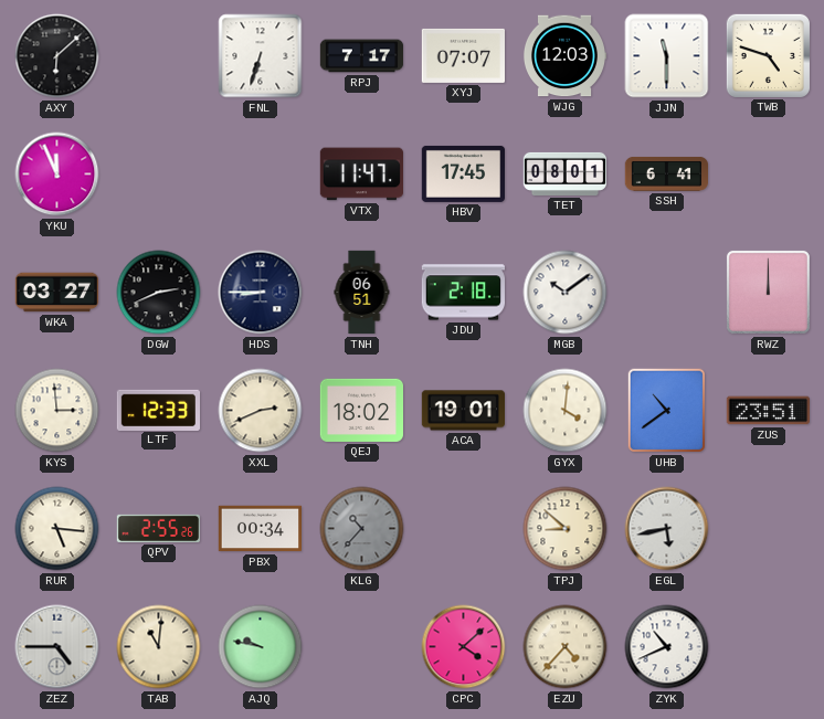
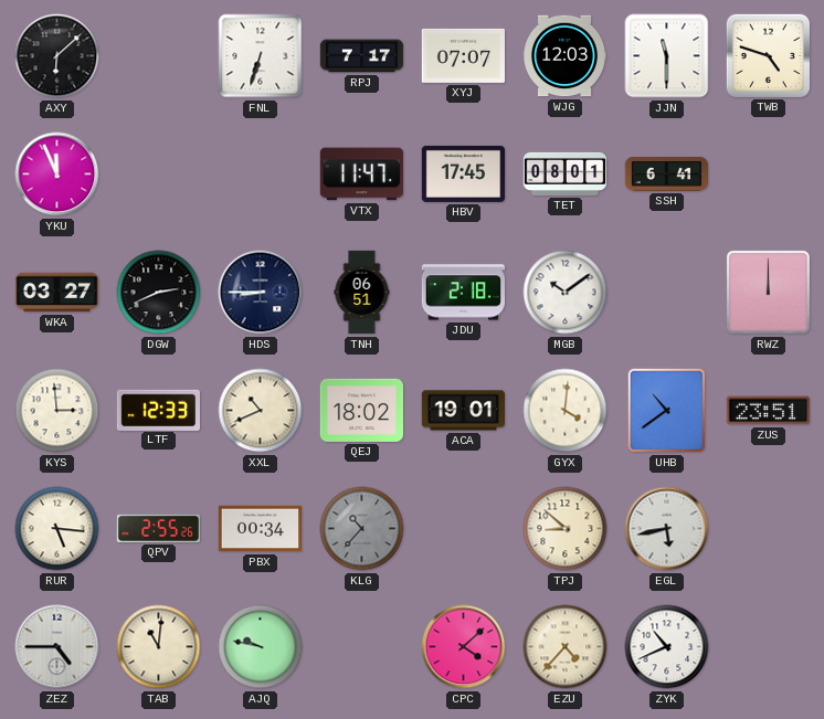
XXL: 2:41 -> 10:41 (261, 411)
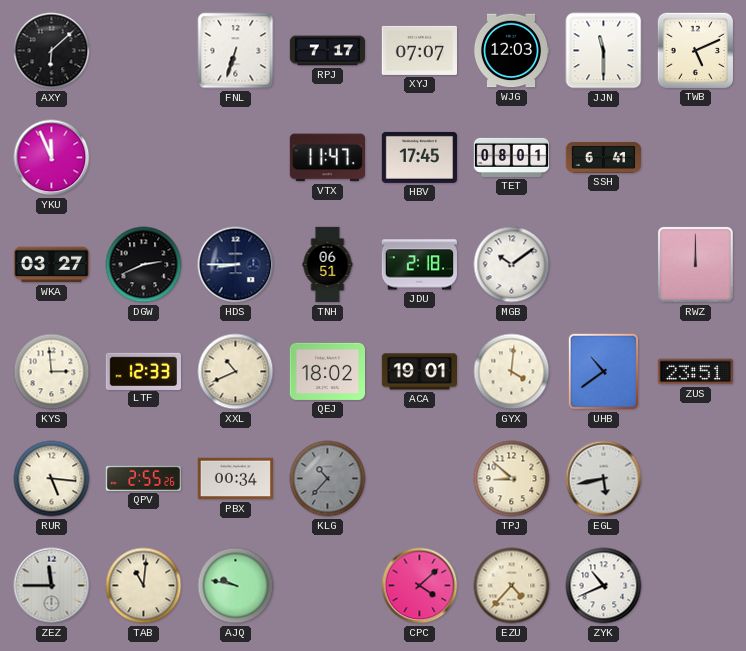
TWB: 4:48 -> 5:11 (695, 50)
ZEZ: 4:45 -> 11:45 (52, 586)
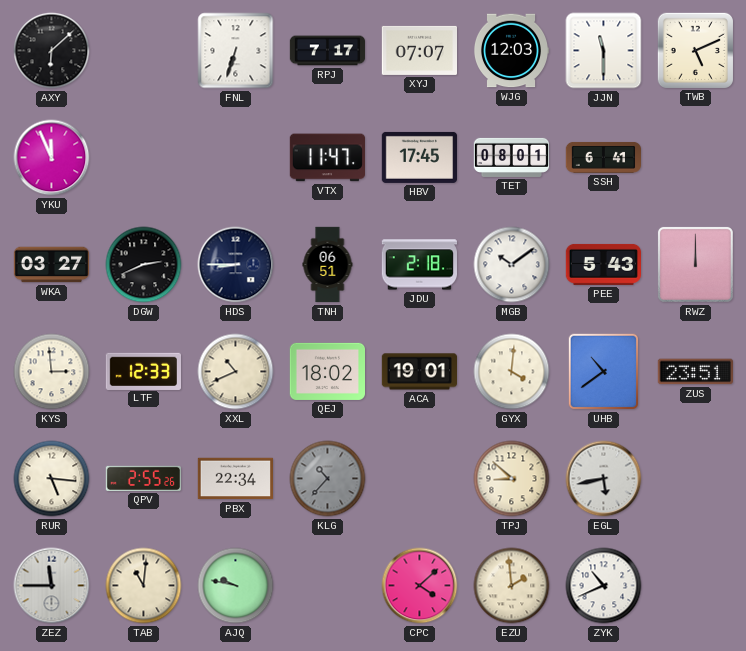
PEE: none -> 5:43 (603, 264)
PBX: 00:34 -> 22:34 (235, 479)
EZU: 4:37 -> 1:59 (512, 586)
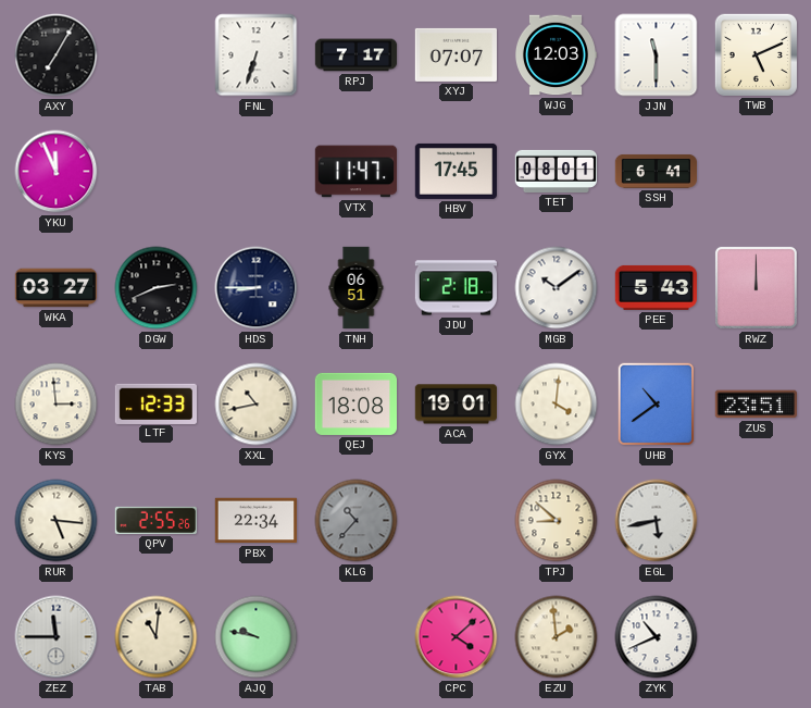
AXY: 6:08 -> 7:05 (57, 55)
XXL: 10:41 -> 10:43 (257, 405)
QEJ: 18:02 -> 18:08 (355, 403)
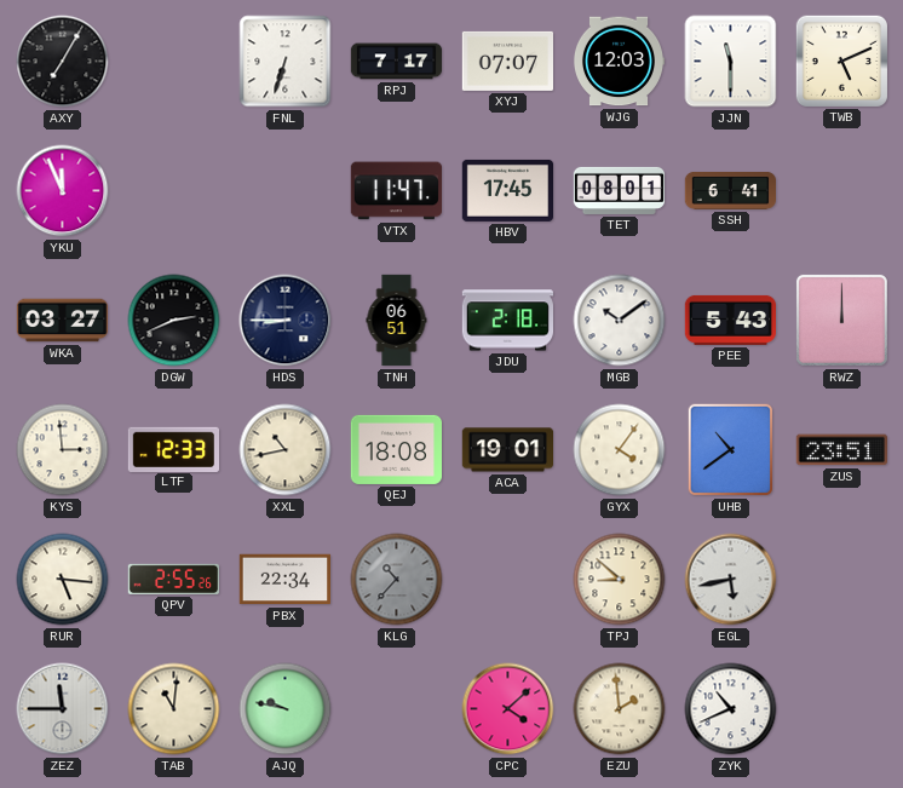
GYX: 4:01 -> 4:06 (620, 450)
